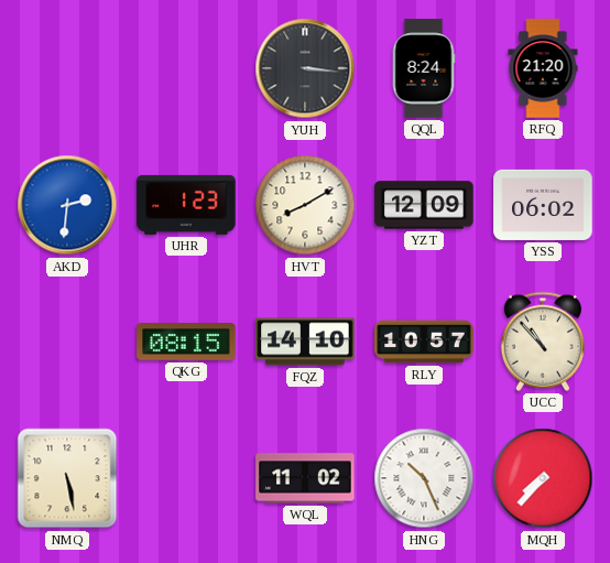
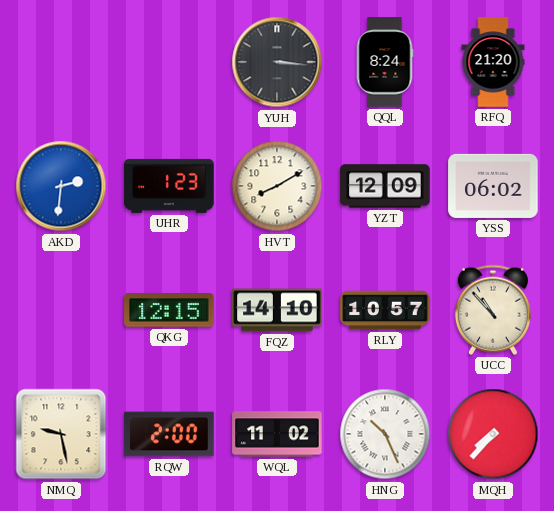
QKG: 08:15 -> 12:15 (169, 310)
NMQ: 5:28 -> 9:28 (61, 434)
RQW: none -> 2:00 (169, 434)
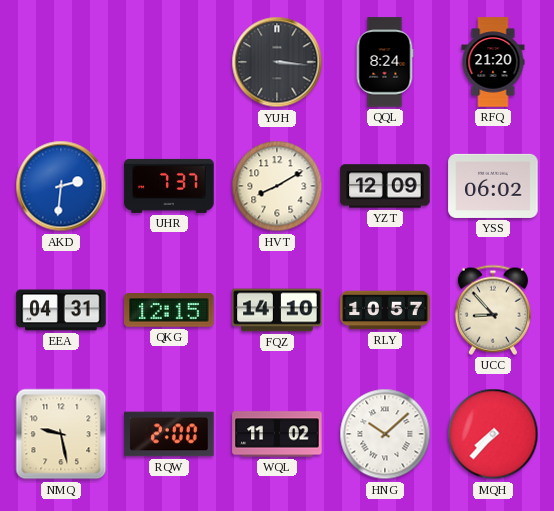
UHR: 1:23 -> 7:37 (169, 186)
EEA: none -> 04:31 (61, 310)
UCC: 10:53 -> 8:53 (493, 310)
HNG: 10:26 -> 10:08 (385, 434)
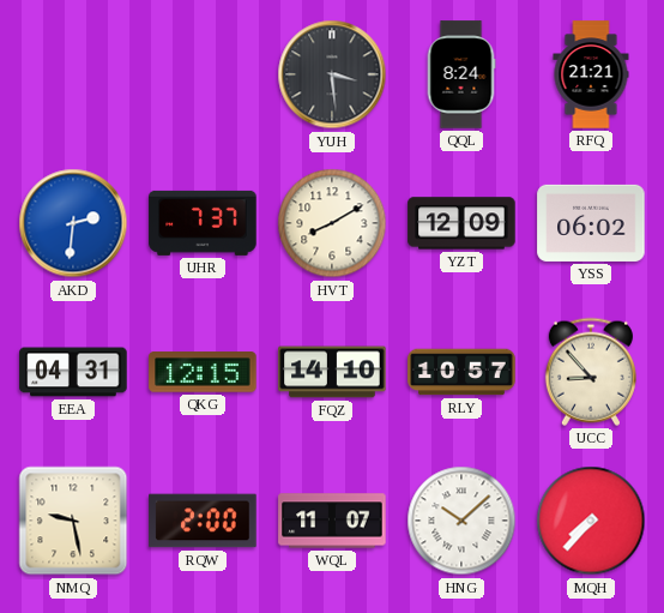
YUH: 3:16 -> 3:29 (332, 74)
RFQ: 21:20 -> 21:21 (591, 74)
WQL: 11:02 -> 11:07 (332, 521)
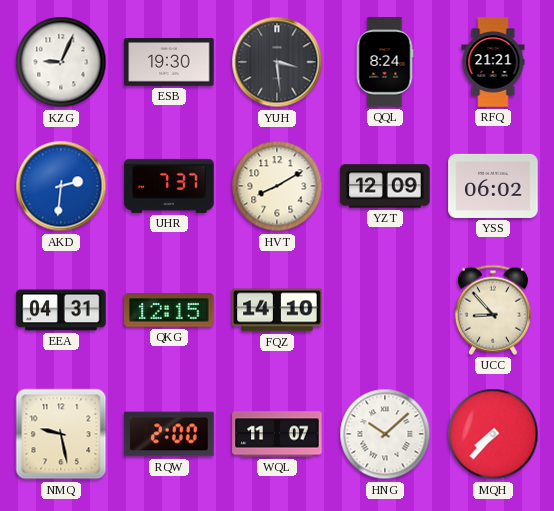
KZG: none -> 9:04 (61, 62)
ESB: none -> 19:30 (169, 63)
RLY: 10:57 -> none (461, 372)
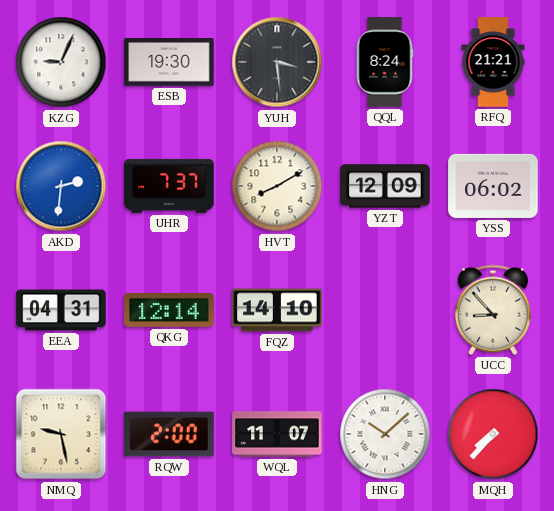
QKG: 12:15 -> 12:14 (169, 310)
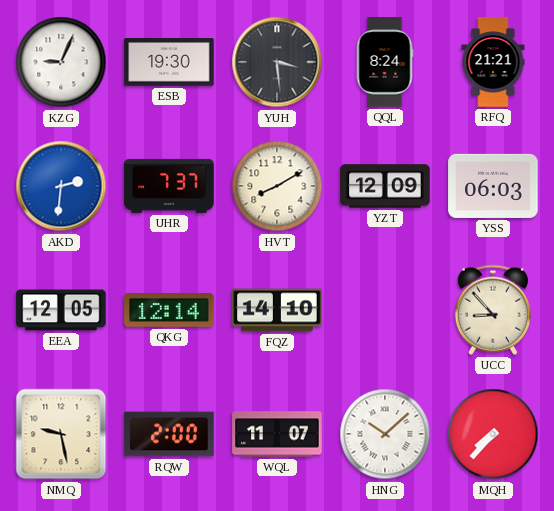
YSS: 06:02 -> 06:03 (493, 186)
EEA: 04:31 -> 12:05 (61, 310)
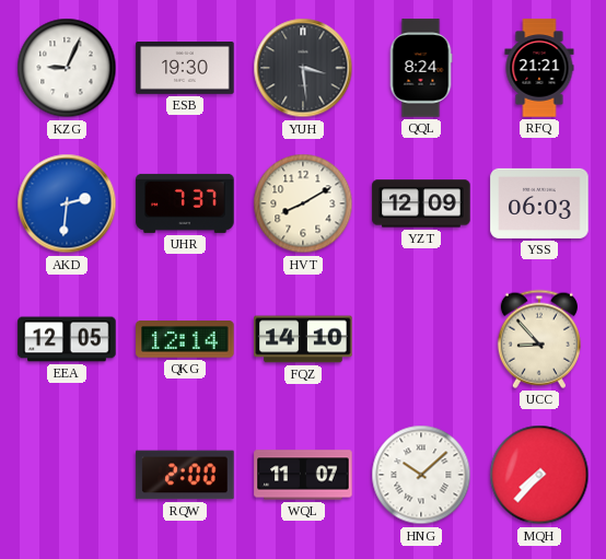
NMQ: 9:28 -> none (61, 434)
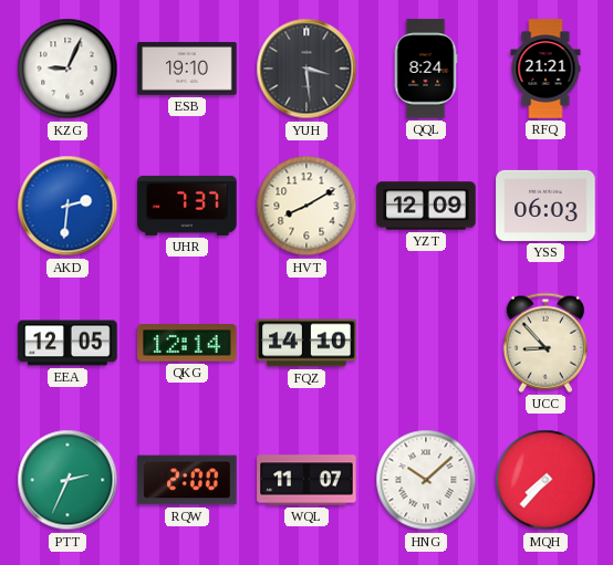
ESB: 19:30 -> 19:10 (187, 70)
PTT: none -> 2:34 (67, 480)
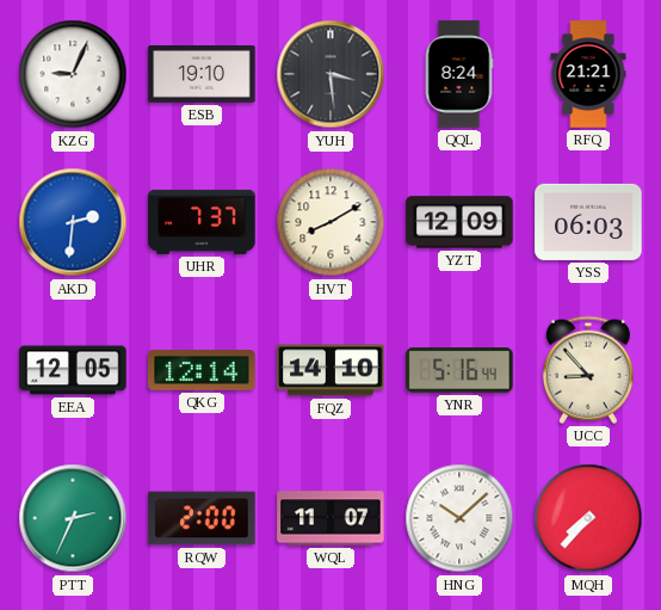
YNR: none -> 5:16 (459, 370)
